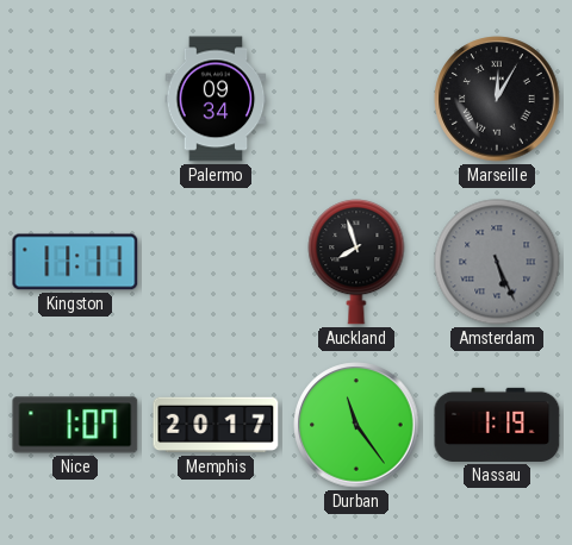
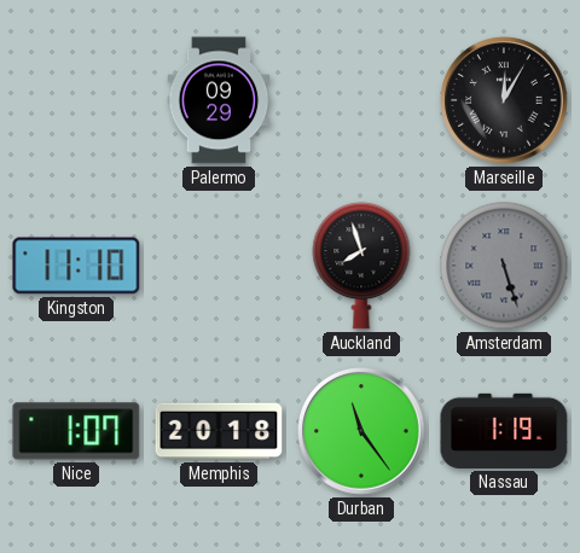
Palermo: 09:34 -> 09:29 (219, 100)
Kingston: 11:11 -> 11:10 (76, 266)
Amsterdam: 5:26 -> 5:27 (504, 266)
Memphis: 20:17 -> 20:18 (219, 431)
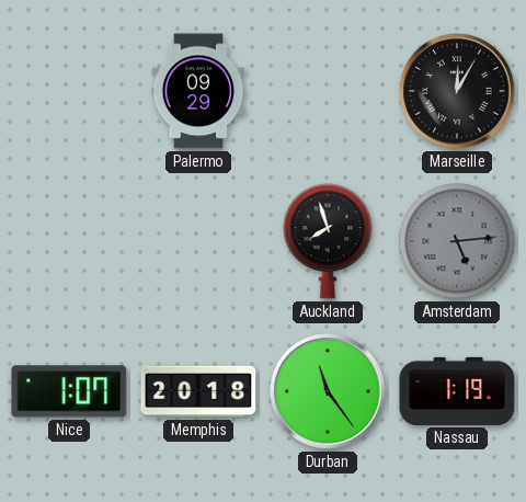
Kingston: 11:10 -> none (76, 266)
Amsterdam: 5:27 -> 5:14 (457, 241)
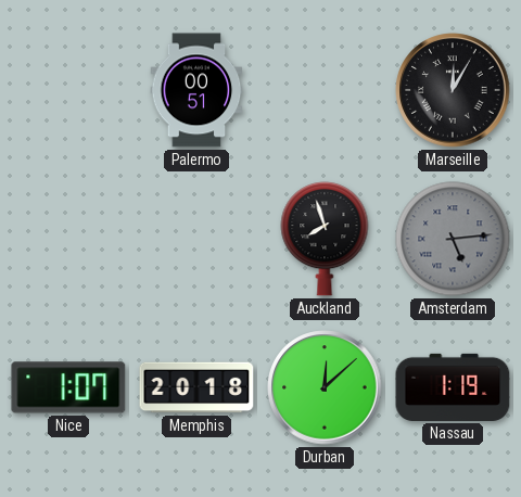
Palermo: 09:29 -> 00:51 (196, 90)
Durban: 11:24 -> 12:08 (325, 387)
